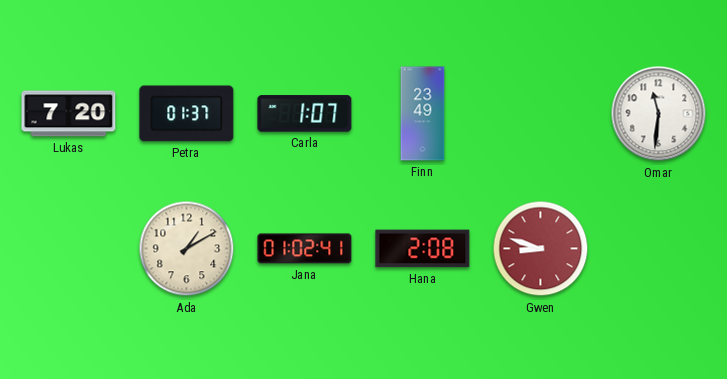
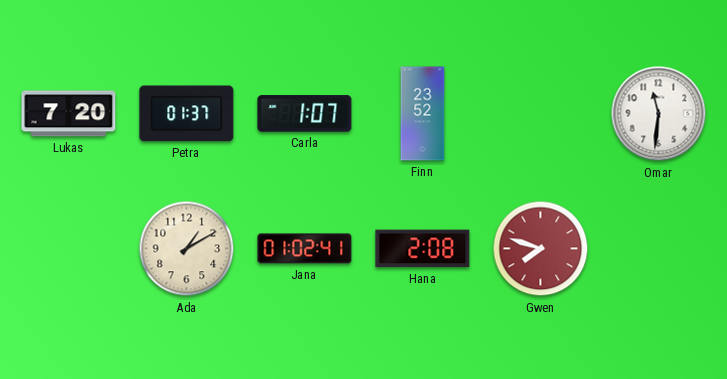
Finn: 23:49 -> 23:52 (423, 114)
Gwen: 8:48 -> 7:48 (541, 249)
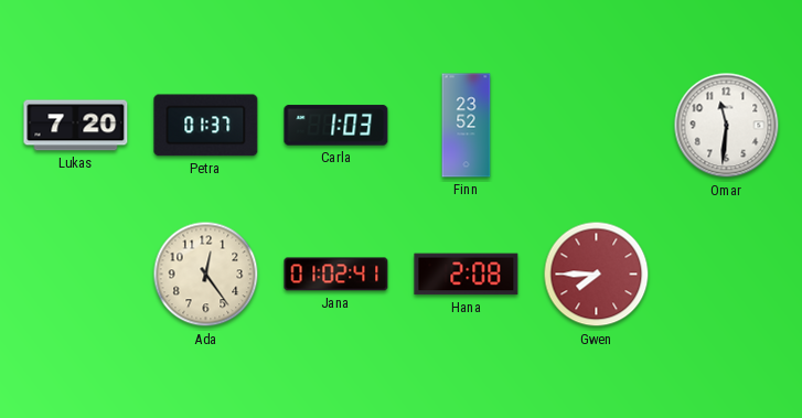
Carla: 1:07 -> 1:03 (336, 126)
Ada: 1:10 -> 12:24 (206, 275)
Gwen: 7:48 -> 7:45 (597, 275)
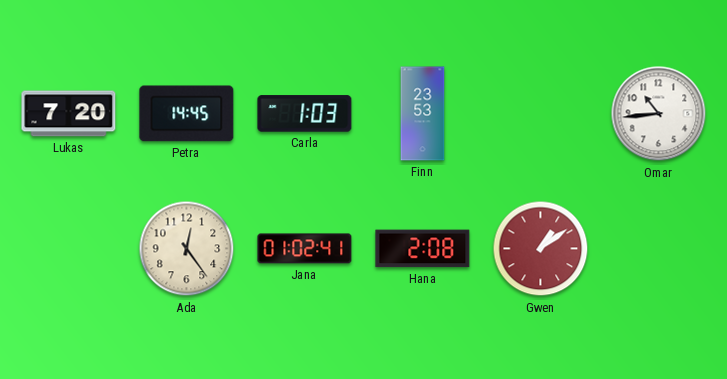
Petra: 01:37 -> 14:45 (187, 114)
Finn: 23:52 -> 23:53 (423, 114)
Omar: 11:31 -> 10:44 (659, 114)
Gwen: 7:45 -> 1:09 (541, 249)
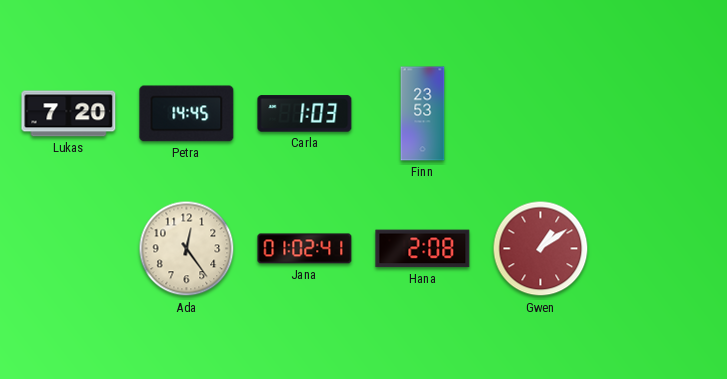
Omar: 10:44 -> none (659, 114)
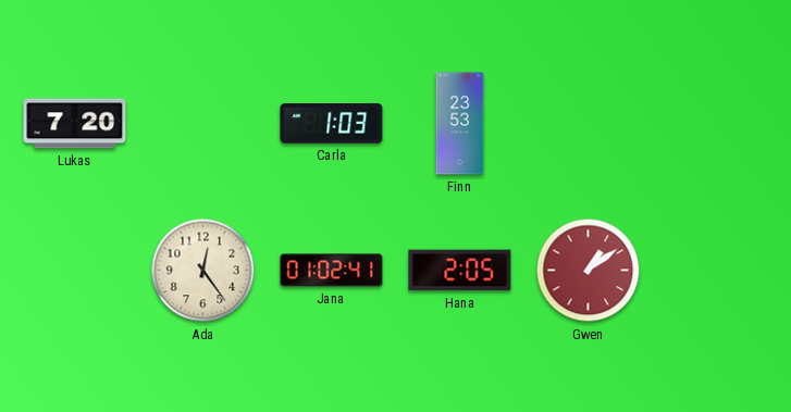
Petra: 14:45 -> none (187, 114)
Hana: 2:08 -> 2:05 (460, 271)
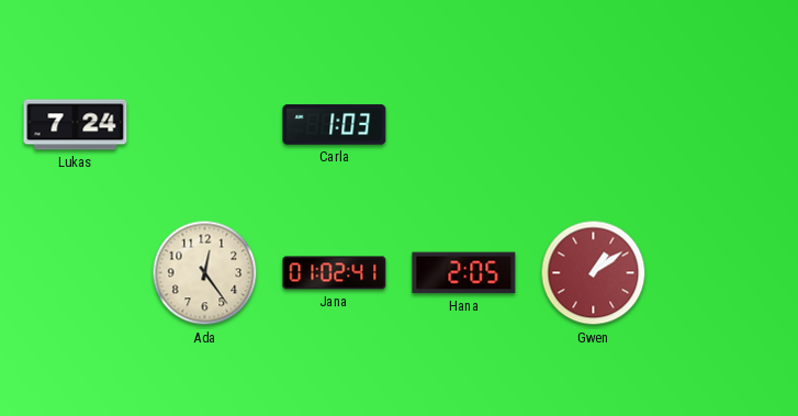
Lukas: 7:20 -> 7:24 (76, 125)
Finn: 23:53 -> none (460, 124)
